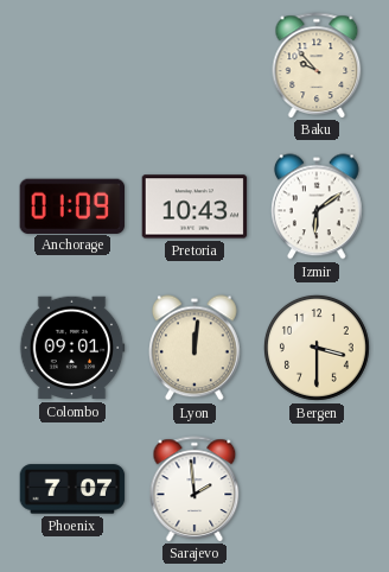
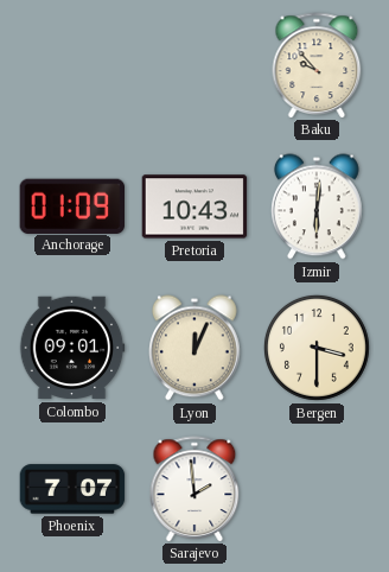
Izmir: 6:09 -> 6:01 (318, 206)
Lyon: 12:01 -> 12:04 (196, 348)
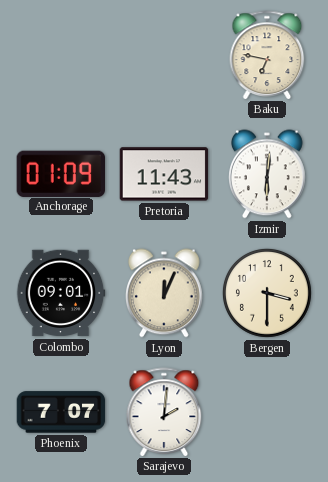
Baku: 9:53 -> 6:47 (267, 55)
Pretoria: 10:43 -> 11:43 (164, 174)
Sarajevo: 1:59 -> 2:01 (164, 412)
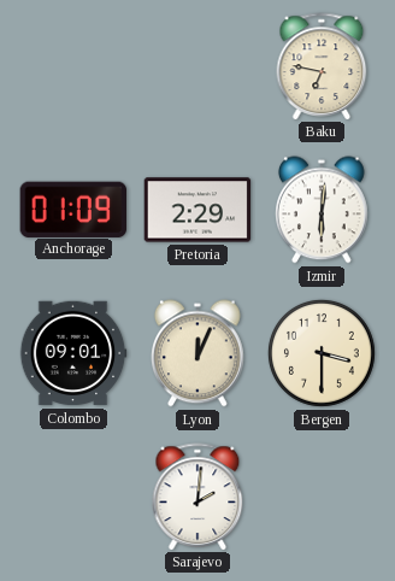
Pretoria: 11:43 -> 2:29 (197, 210)
Phoenix: 7:07 -> none (61, 412)
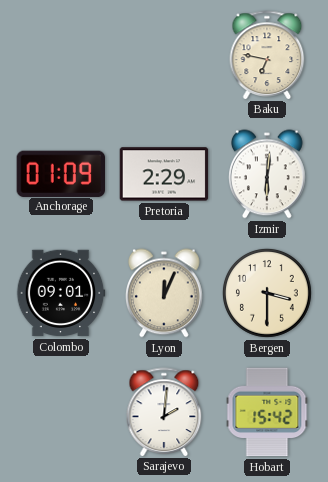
Hobart: none -> 15:42 (267, 412)
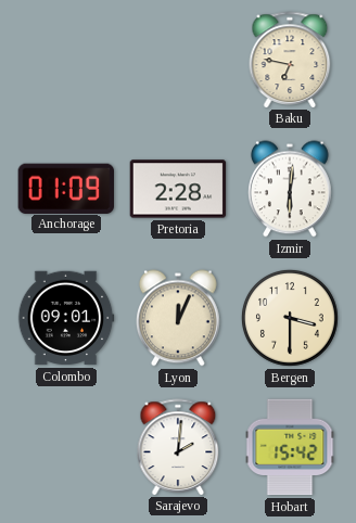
Pretoria: 2:29 -> 2:28 (178, 189)
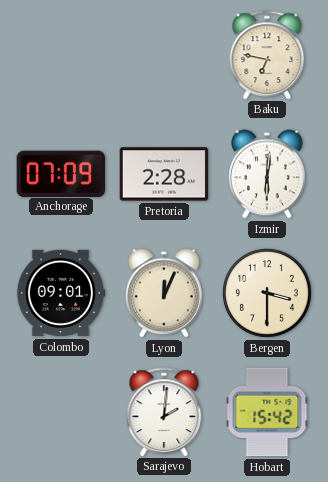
Anchorage: 01:09 -> 07:09 (61, 173)
